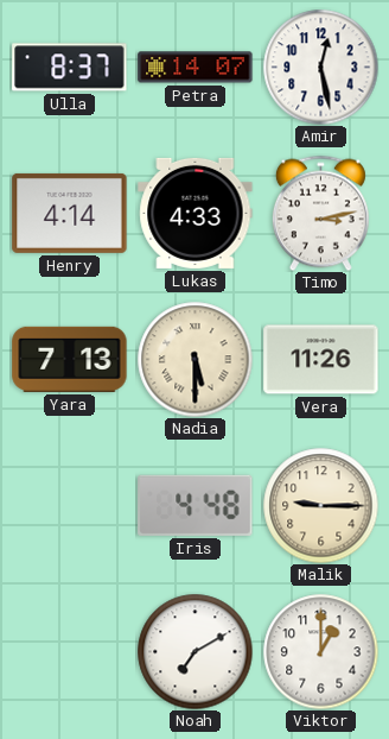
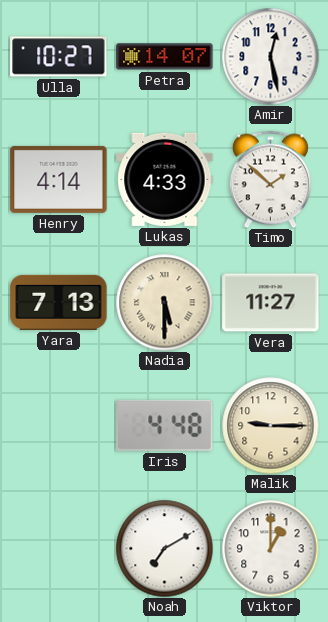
Ulla: 8:37 -> 10:27 (59, 57)
Timo: 3:13 -> 1:52 (270, 179)
Vera: 11:26 -> 11:27 (271, 303)
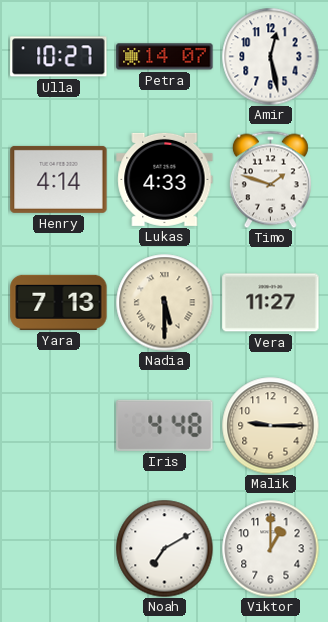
Timo: 1:52 -> 1:48 (270, 179)
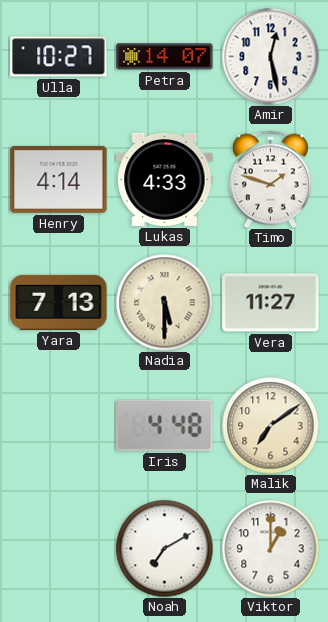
Malik: 9:15 -> 7:09 (270, 425)
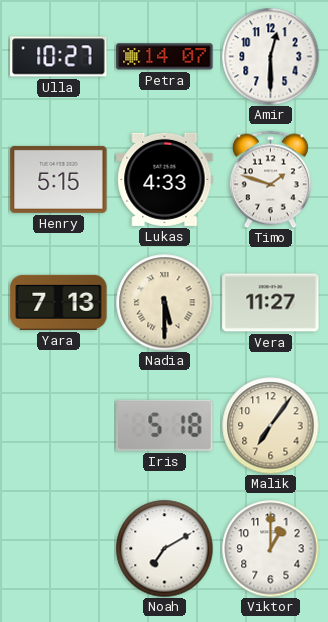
Amir: 12:28 -> 12:30 (270, 56)
Henry: 4:14 -> 5:15 (59, 179)
Iris: 4:48 -> 5:18 (165, 425)
Malik: 7:09 -> 7:06 (270, 425)
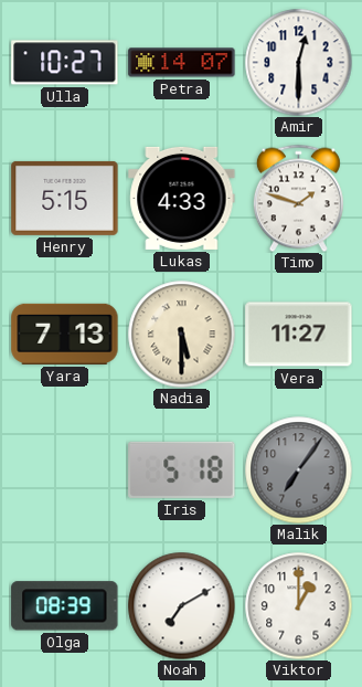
Malik dial: cream -> grey (298, 469)
Olga: none -> 08:39 (65, 606)
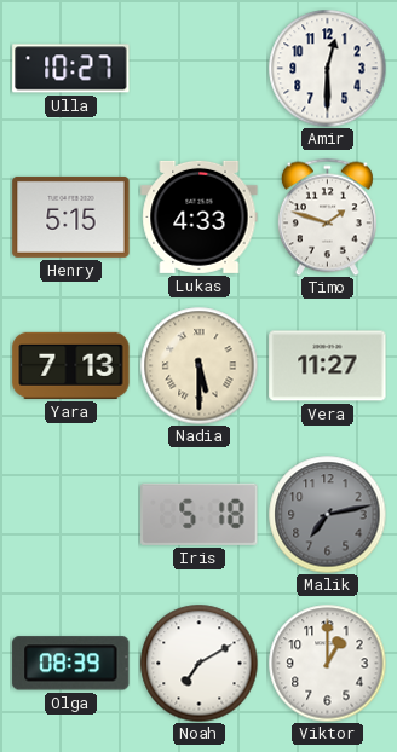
Petra: 14:07 -> none (182, 63)
Malik: 7:06 -> 7:13 (327, 514)
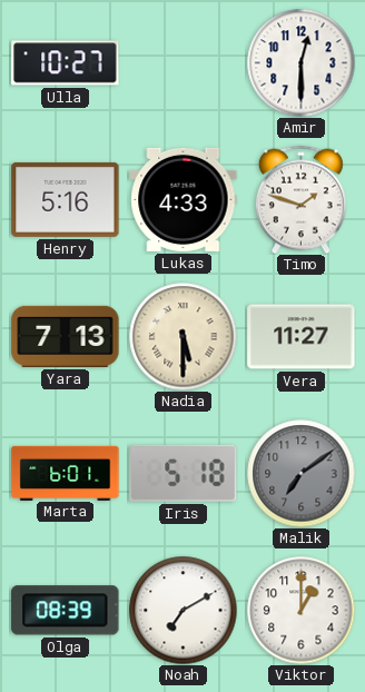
Henry: 5:15 -> 5:16 (66, 199)
Marta: none -> 6:01 (66, 473)
Malik: 7:13 -> 7:09 (300, 473)
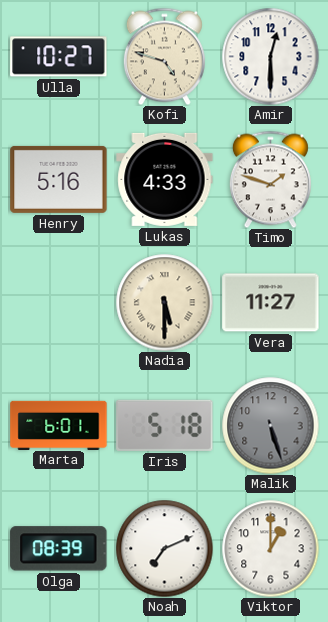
Kofi: none -> 4:48 (164, 56)
Yara: 7:13 -> none (66, 336)
Malik: 7:09 -> 5:27 (270, 425)
Noah: 7:10 -> 7:11 (164, 548)
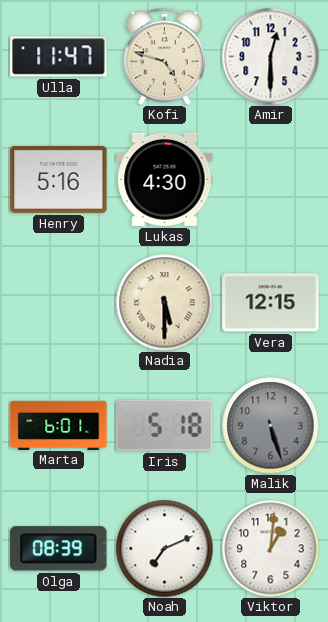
Ulla: 10:27 -> 11:47 (59, 57)
Lukas: 4:33 -> 4:30 (165, 179)
Timo: 1:48 -> none (270, 179)
Vera: 11:27 -> 12:15 (271, 303)
Viktor: 1:00 -> 1:01 (270, 548)
